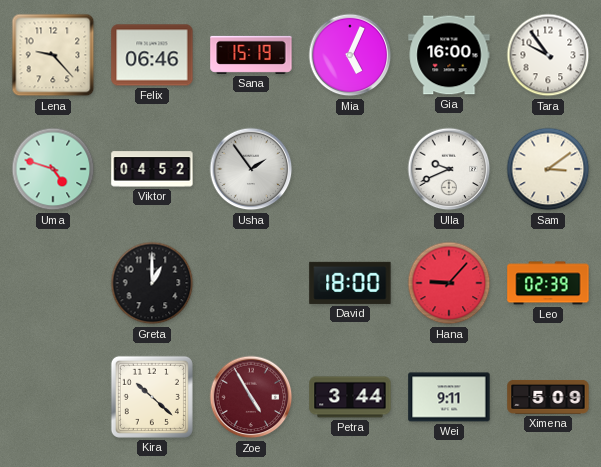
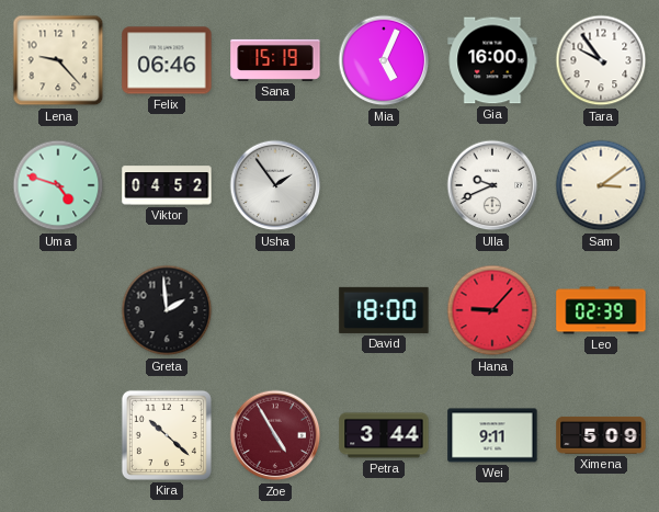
Greta: 1:00 -> 1:59 (167, 310)
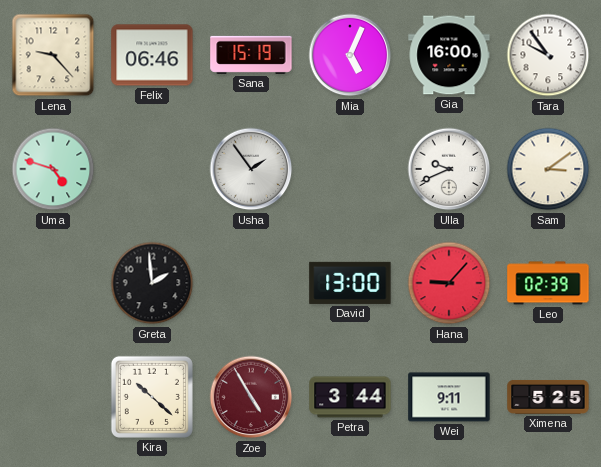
Viktor: 04:52 -> none (167, 185)
David: 18:00 -> 13:00 (350, 283)
Ximena: 5:09 -> 5:25 (548, 397)
